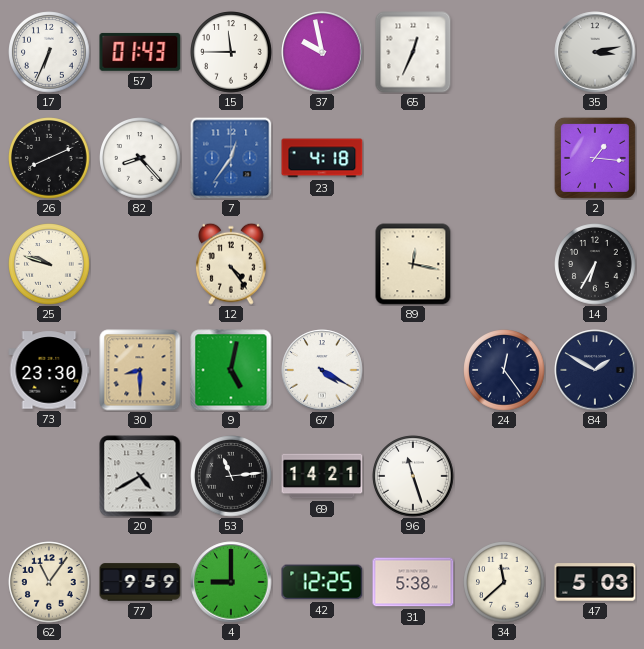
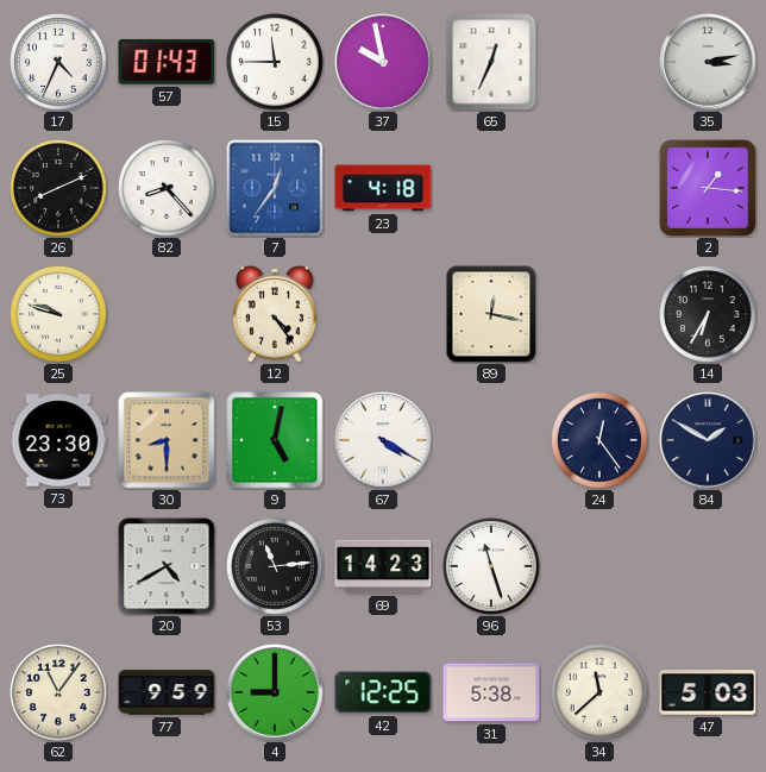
17: 6:34 -> 4:34 (58, 62)
69: 14:21 -> 14:23 (383, 566)
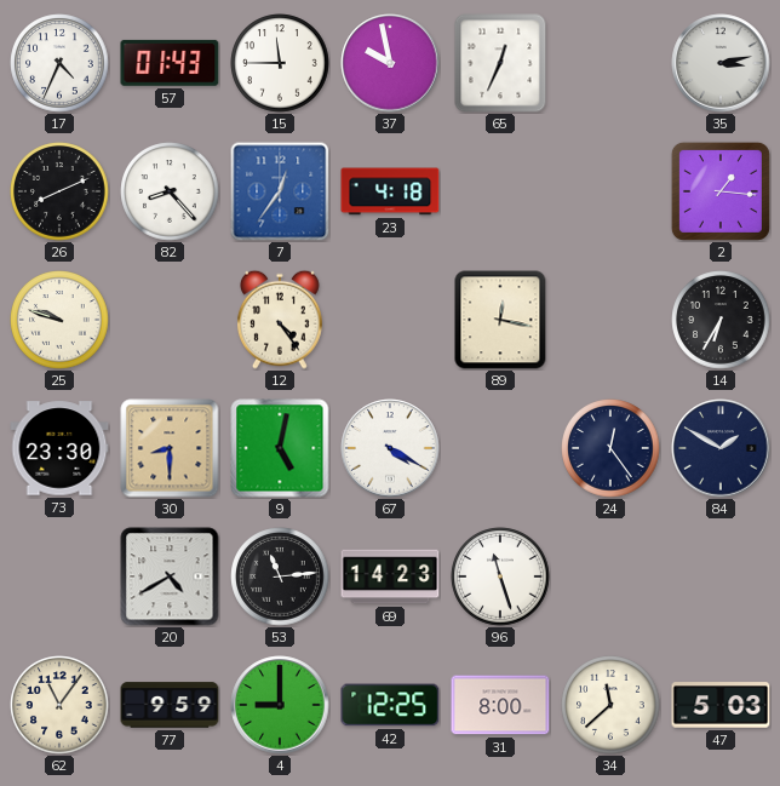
31: 5:38 -> 8:00 (500, 705)
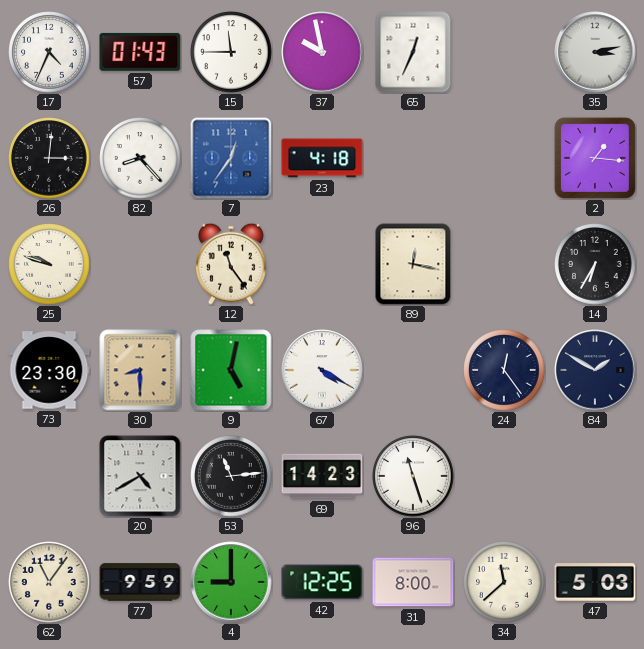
26: 8:11 -> 3:01 (49, 158)
12: 4:24 -> 11:24 (231, 264)
